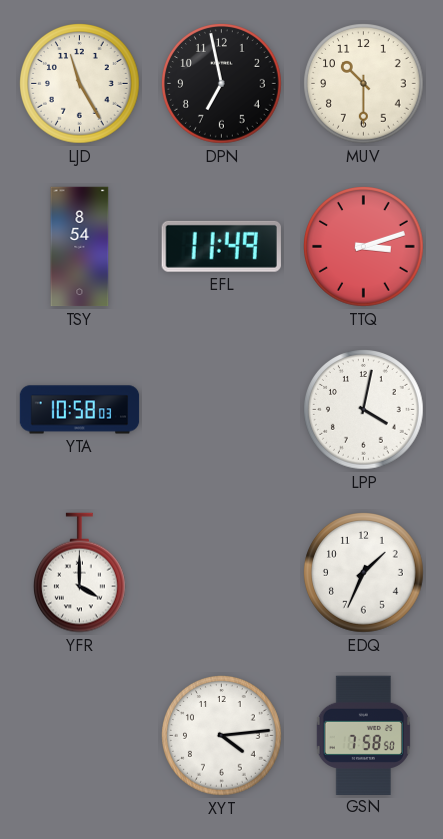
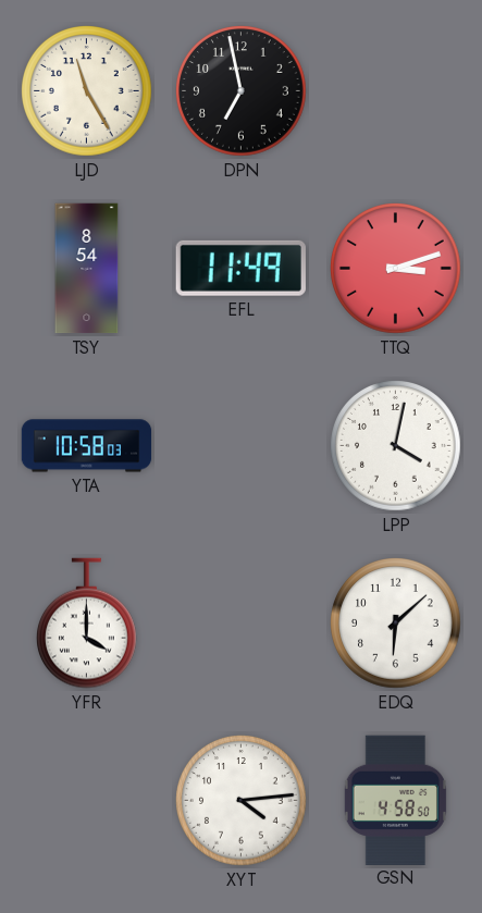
MUV: 10:30 -> none (364, 84)
EDQ: 1:34 -> 6:08 (396, 624)
GSN: 7:58 -> 4:58 (395, 800)
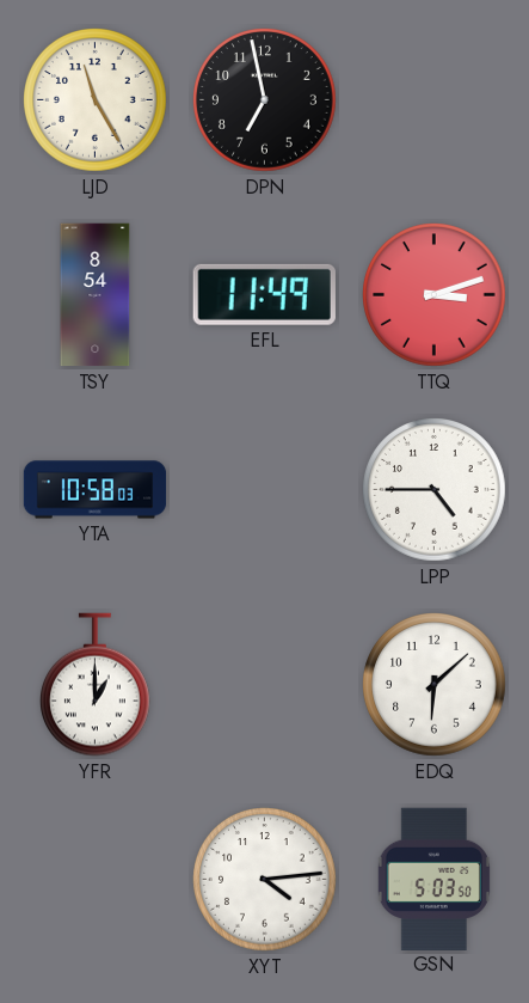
LPP: 4:02 -> 4:45 (435, 490)
YFR: 4:00 -> 1:00 (96, 685)
GSN: 4:58 -> 5:03 (433, 879)
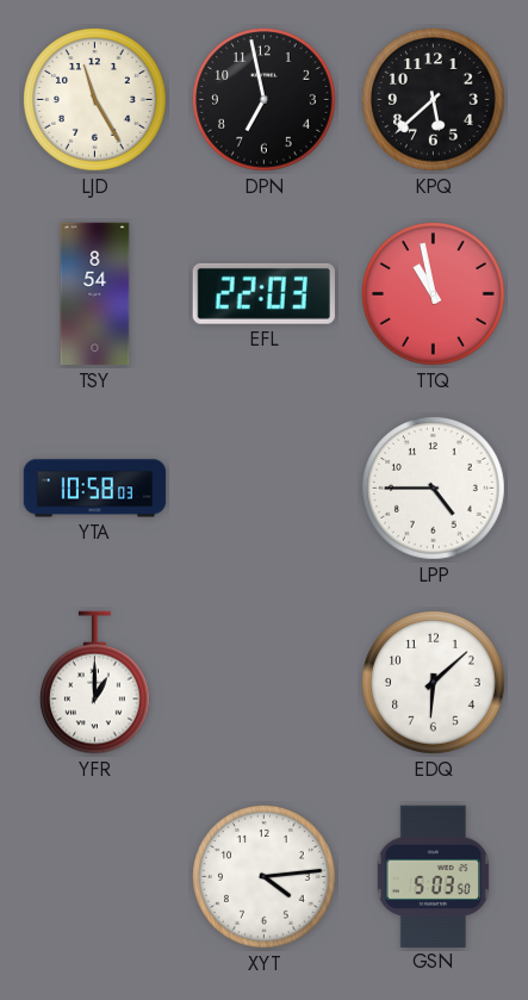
KPQ: none -> 5:38 (434, 100)
EFL: 11:49 -> 22:03 (263, 293)
TTQ: 3:12 -> 10:58 (434, 294)
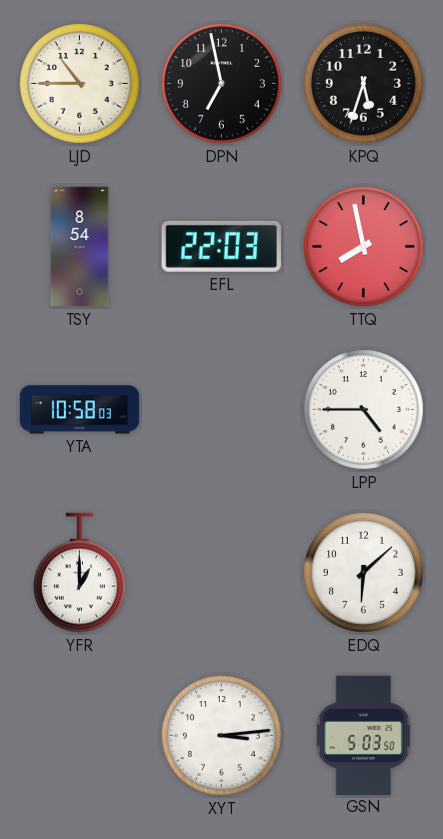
LJD: 11:25 -> 10:45 (80, 84)
KPQ: 5:38 -> 5:33 (364, 84)
TTQ: 10:58 -> 7:58 (364, 247)
XYT: 4:14 -> 3:14 (222, 736)
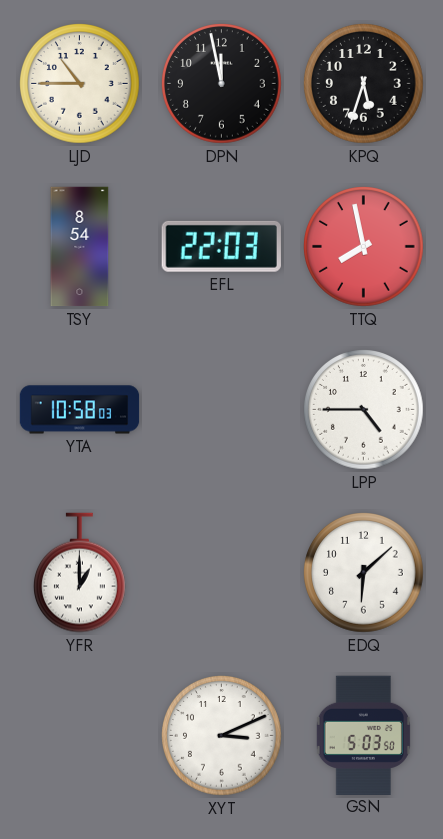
DPN: 6:58 -> 11:58 (222, 84)
XYT: 3:14 -> 3:11 (222, 736)
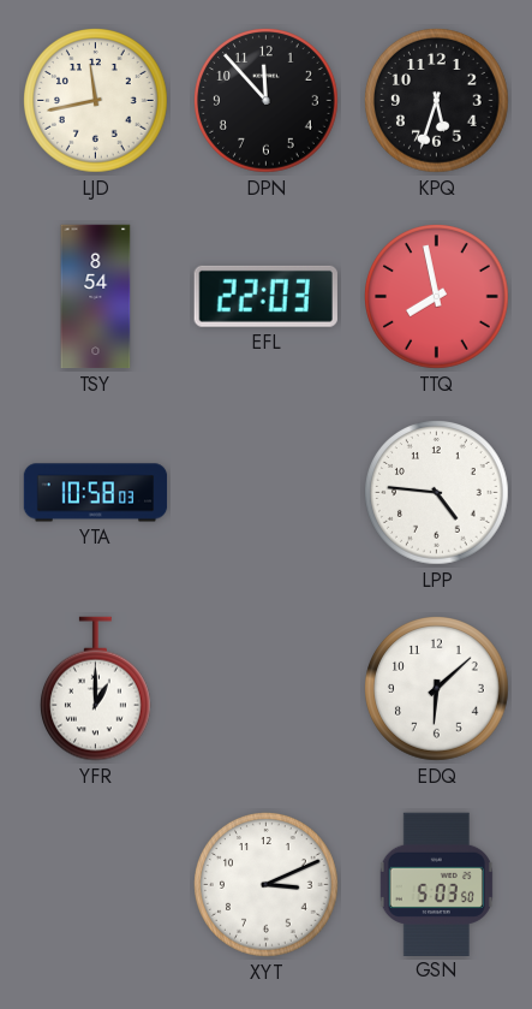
LJD: 10:45 -> 11:43 (96, 101)
DPN: 11:58 -> 11:53 (267, 101)
LPP: 4:45 -> 4:46 (437, 493)
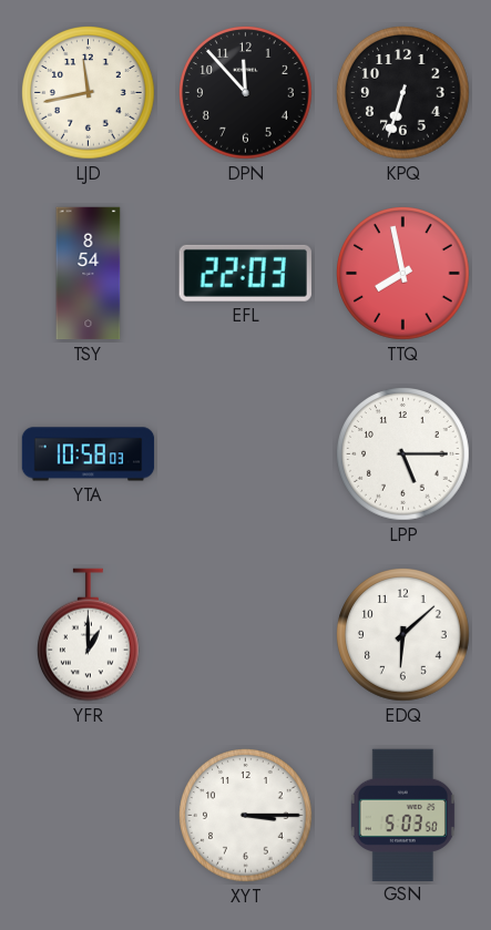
KPQ: 5:33 -> 6:33 (403, 93)
LPP: 4:46 -> 5:15 (403, 454)
XYT: 3:11 -> 3:15 (246, 816)
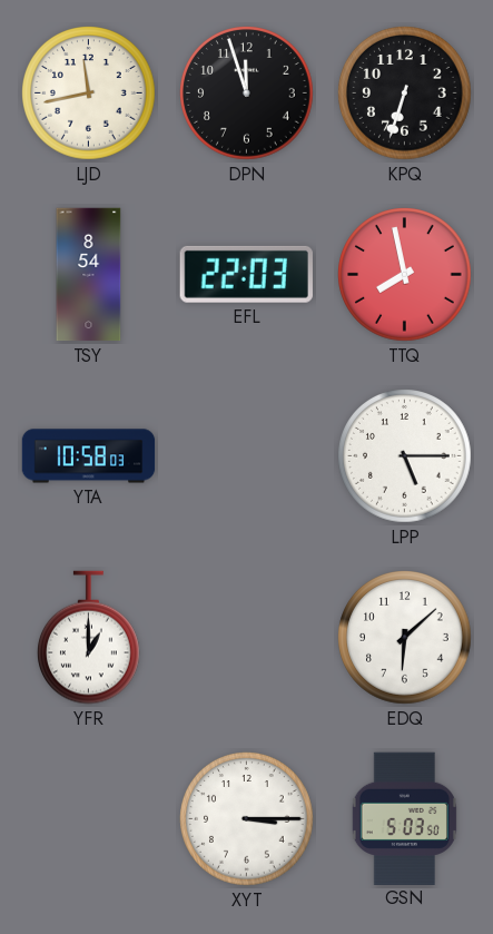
DPN: 11:53 -> 11:57 (247, 94)
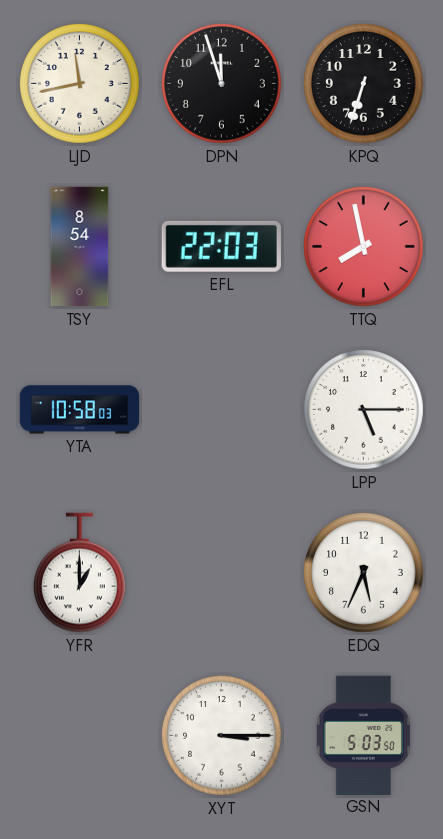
EDQ: 6:08 -> 5:34 (364, 573)
